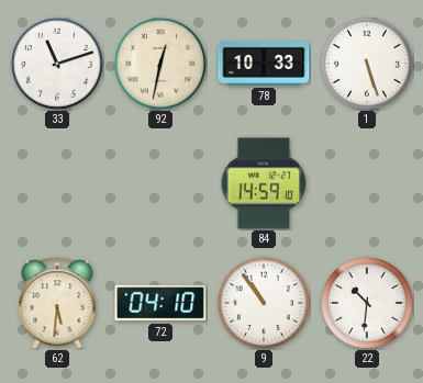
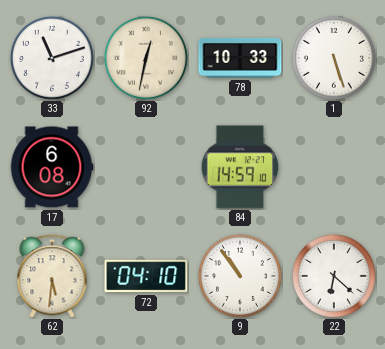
17: none -> 6:08 (52, 167)
22: 10:31 -> 6:22 (334, 276)
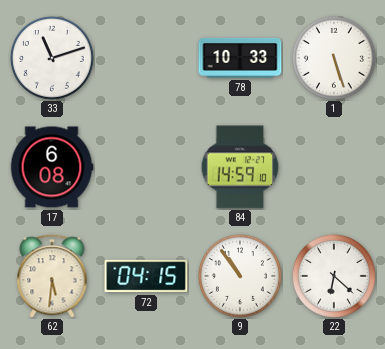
92: 12:32 -> none (146, 58)
72: 04:10 -> 04:15 (146, 276)
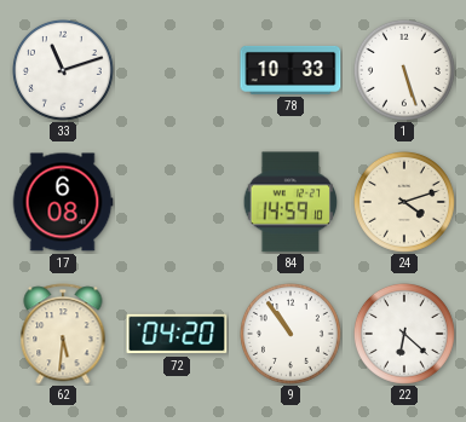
24: none -> 4:12 (404, 202)
72: 04:15 -> 04:20 (177, 334)
